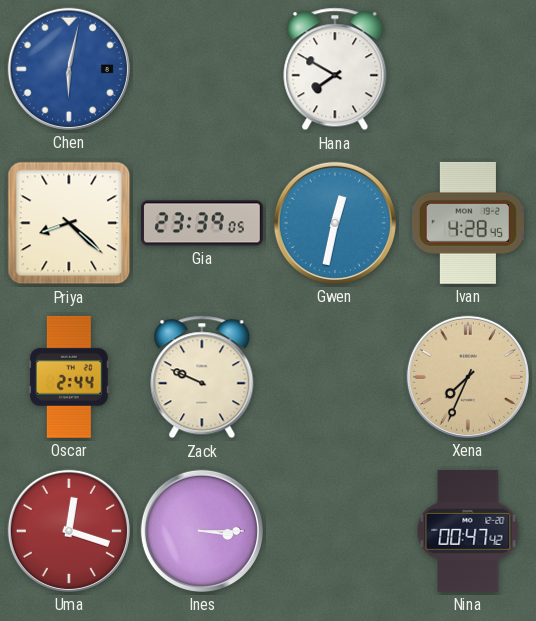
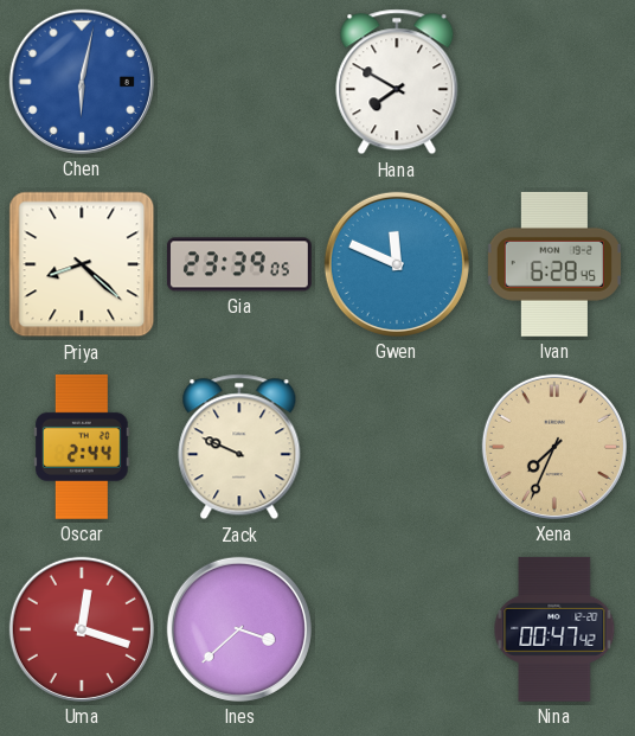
Gwen: 12:32 -> 11:49 (397, 264)
Ivan: 4:28 -> 6:28 (554, 264)
Ines: 3:15 -> 3:38 (239, 629)
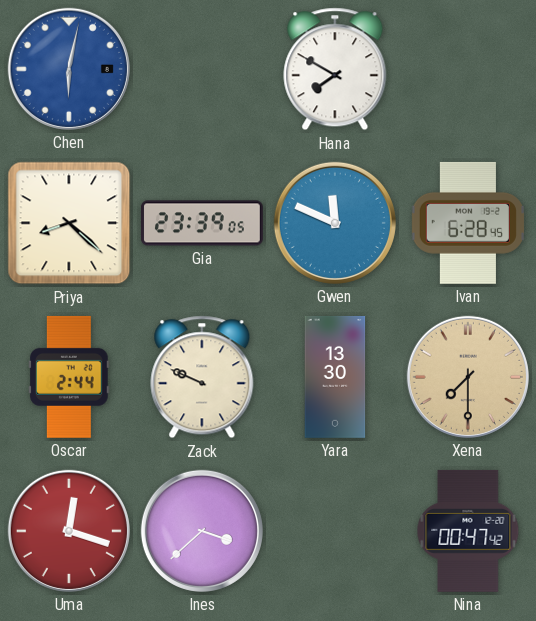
Yara: none -> 13:30 (335, 377)
Xena: 7:34 -> 7:30 (468, 377)
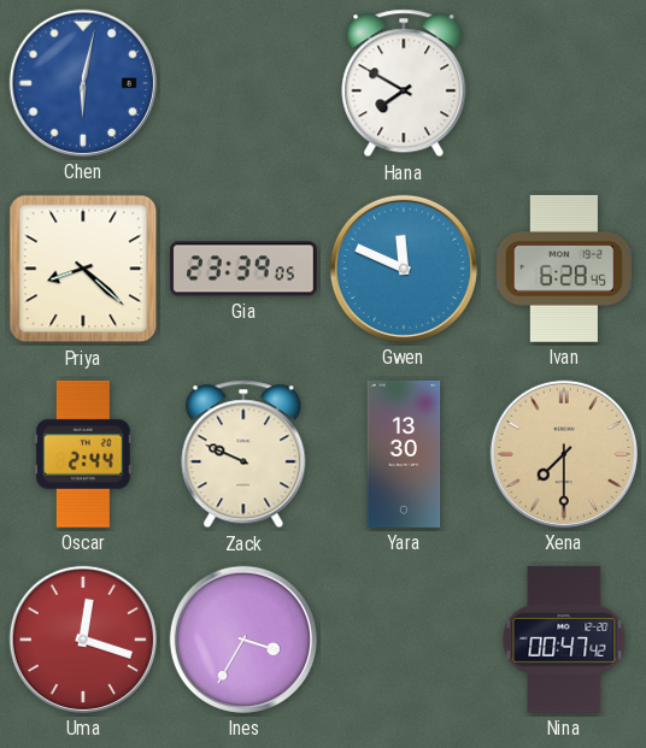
Ines: 3:38 -> 3:35 (243, 640)
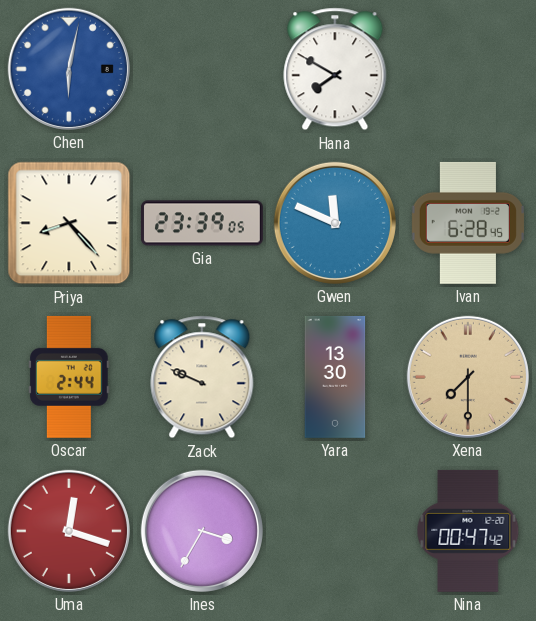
Priya: 8:22 -> 8:23 (69, 223)
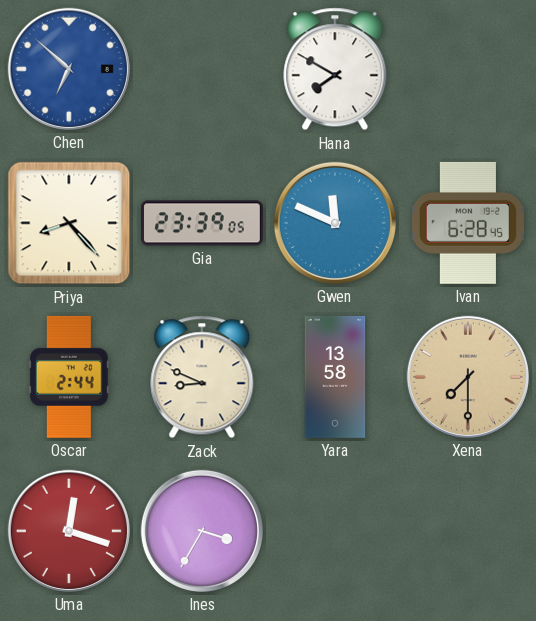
Chen: 6:02 -> 6:52 (69, 69)
Zack: 9:49 -> 8:49 (202, 377)
Yara: 13:30 -> 13:58 (335, 377)
Nina: 00:47 -> none (468, 531)
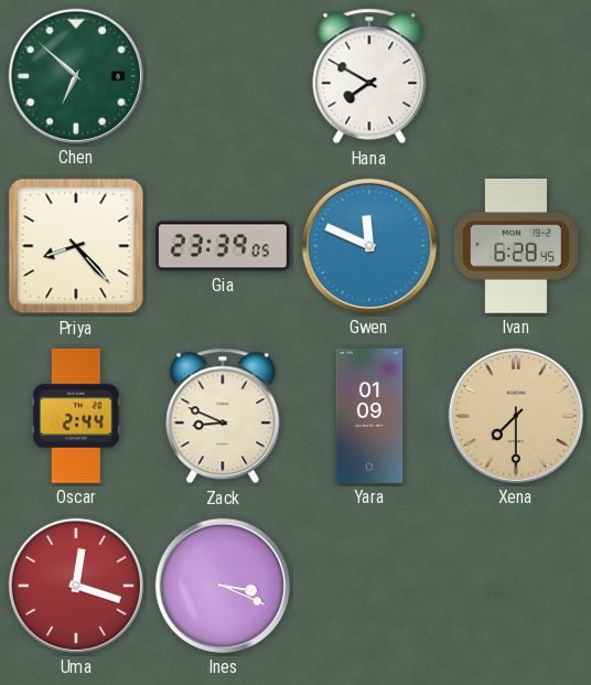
Chen dial: blue -> green (76, 76)
Yara: 13:58 -> 01:09 (369, 416)
Ines: 3:35 -> 3:19 (223, 586)
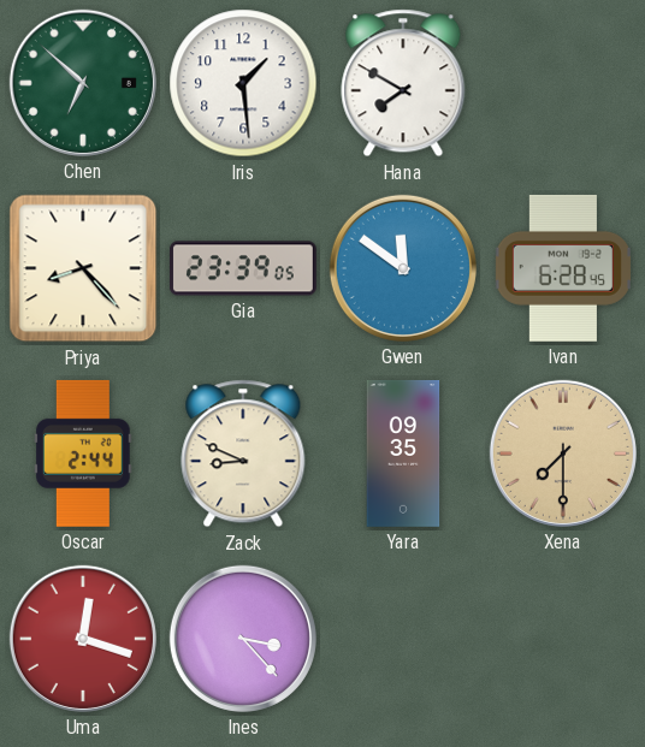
Iris: none -> 1:29 (243, 83)
Gwen: 11:49 -> 11:51 (403, 268)
Yara: 01:09 -> 09:35 (403, 453)
Ines: 3:19 -> 3:23 (243, 639)
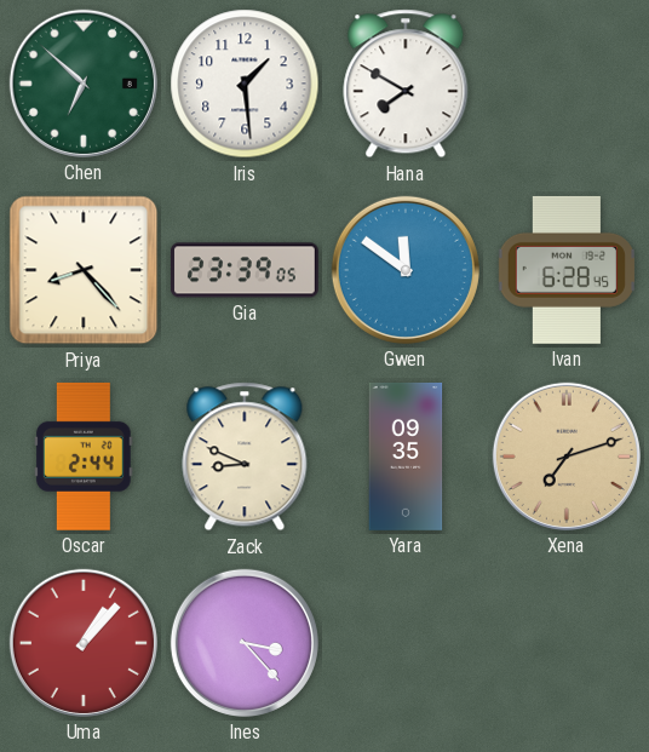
Xena: 7:30 -> 7:12 (567, 457)
Uma: 12:18 -> 1:07 (84, 643)
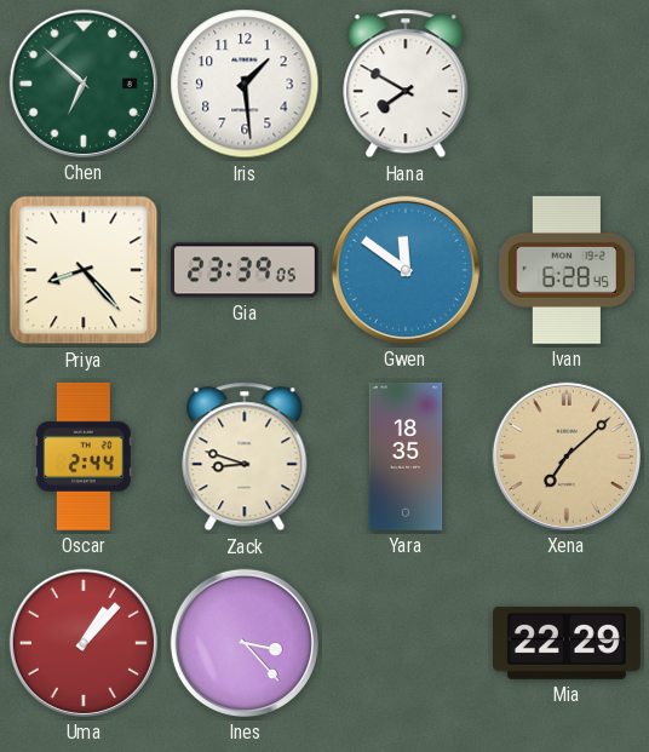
Zack: 8:49 -> 8:48 (245, 457)
Yara: 09:35 -> 18:35 (406, 457)
Xena: 7:12 -> 7:08 (567, 457)
Mia: none -> 22:29 (567, 643)
